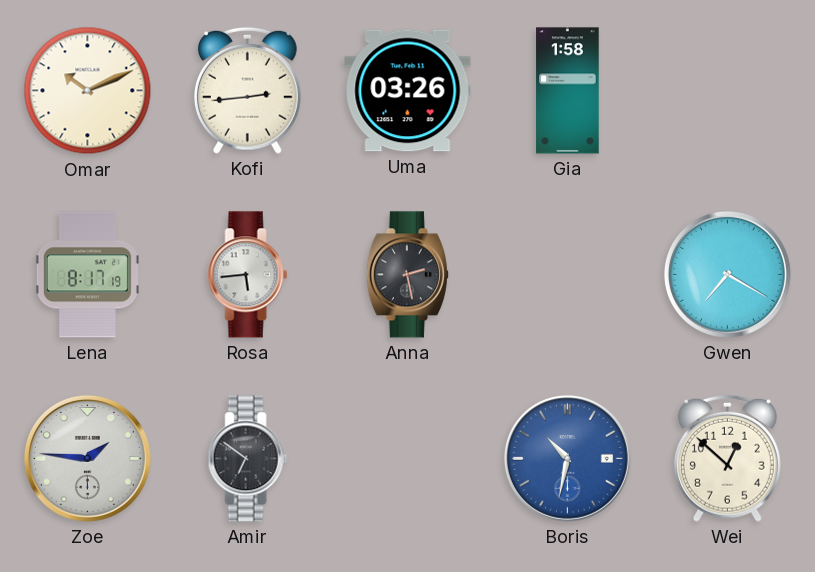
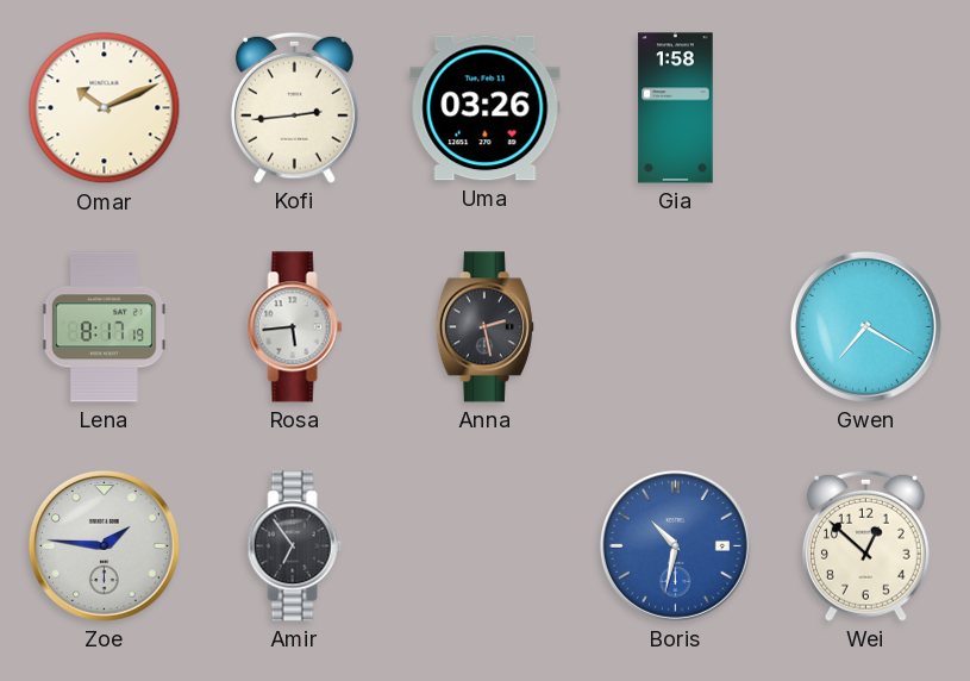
Amir: 6:51 -> 6:54 (295, 546)
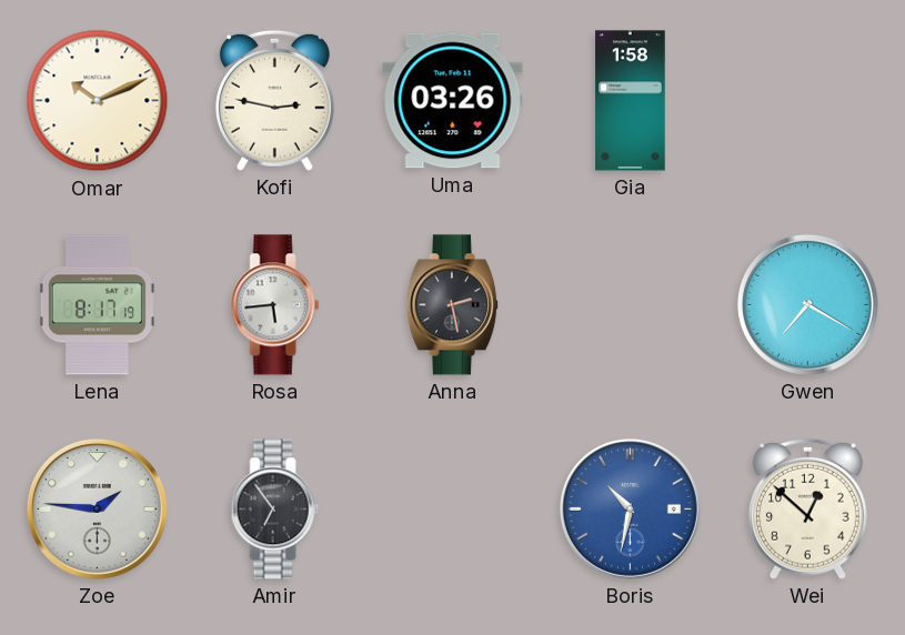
Kofi: 2:44 -> 2:47 (274, 100)
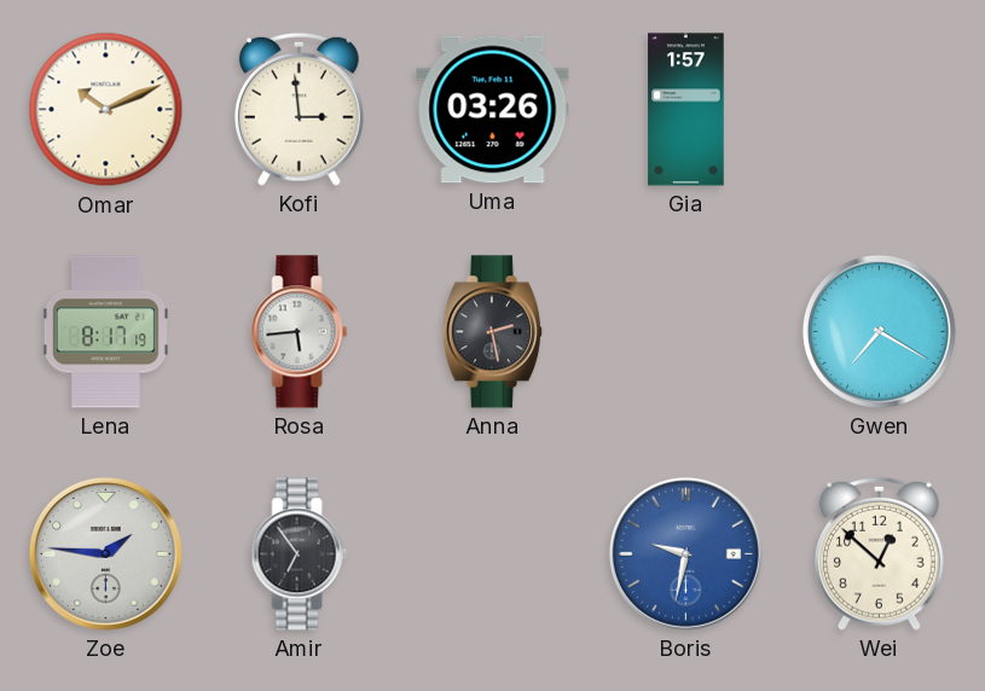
Kofi: 2:47 -> 2:59 (299, 109)
Gia: 1:58 -> 1:57 (686, 110)
Boris: 10:32 -> 9:32 (685, 553)
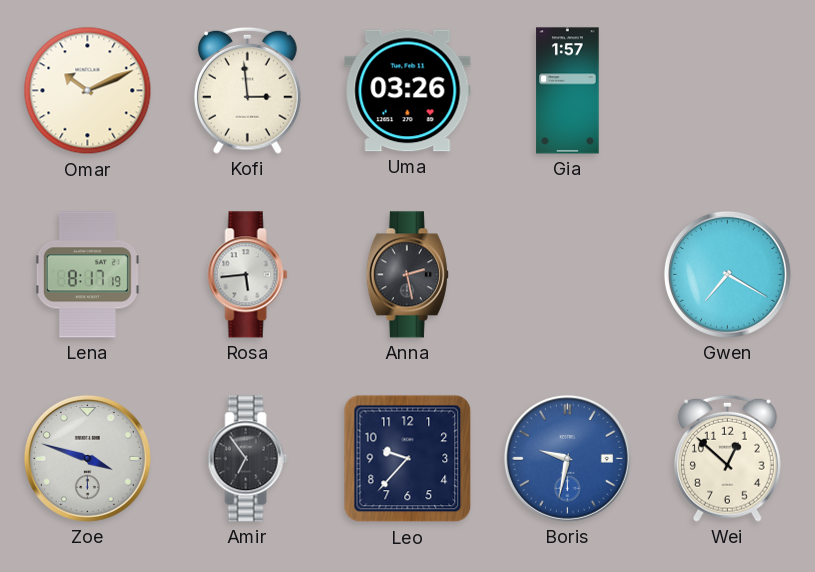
Zoe: 1:46 -> 3:48 (87, 458)
Leo: none -> 9:37 (408, 459)
